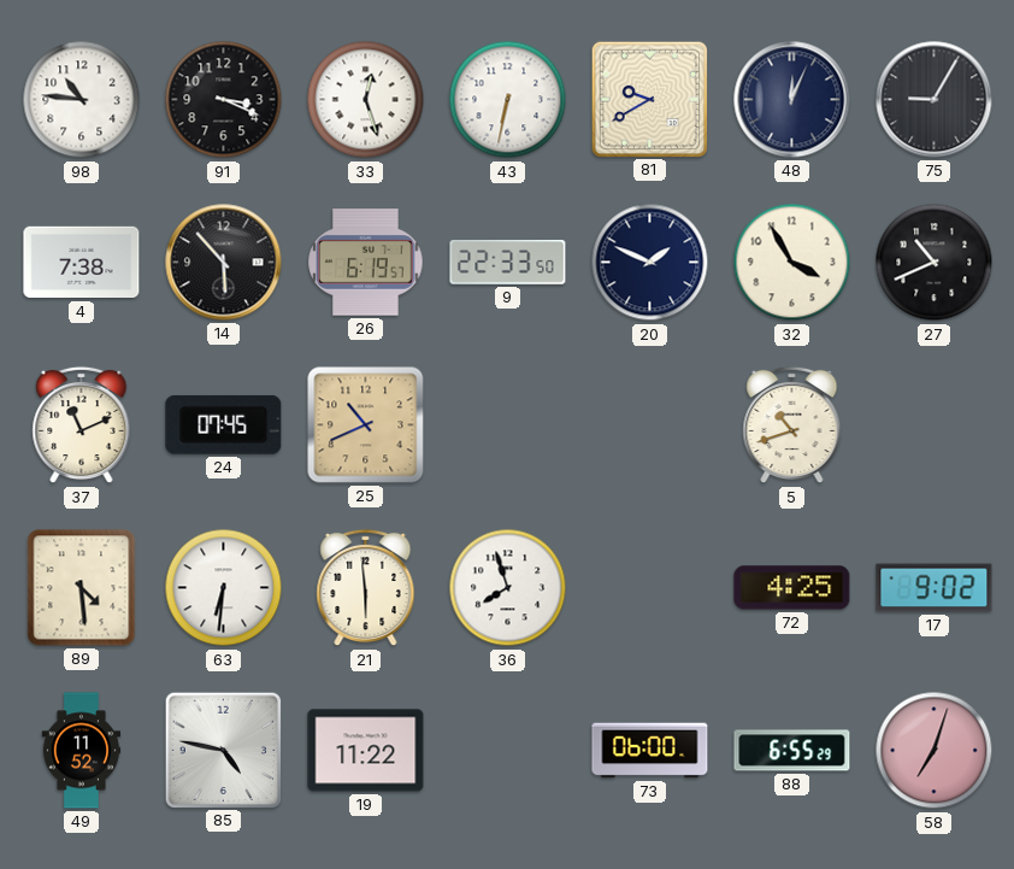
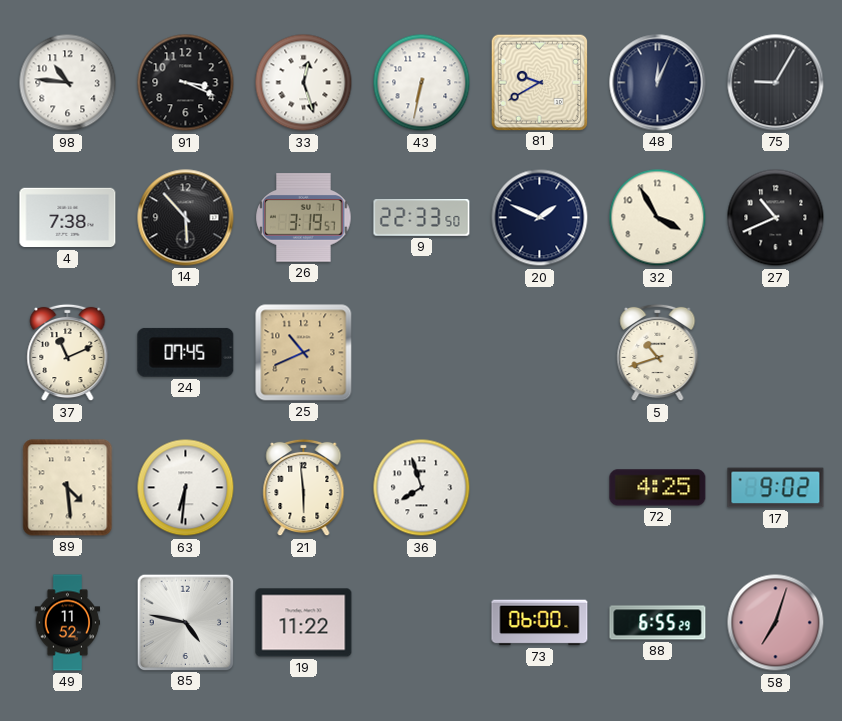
26: 6:19 -> 3:19 (304, 218)
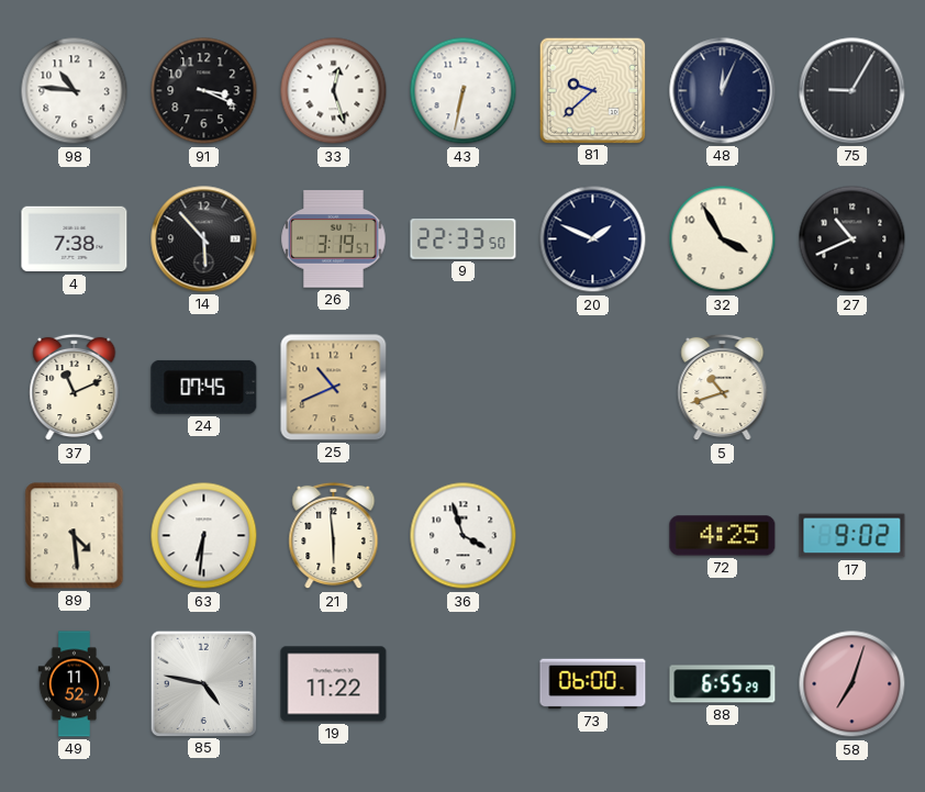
81: 9:40 -> 9:38 (592, 90)
36: 7:57 -> 3:57 (464, 536)
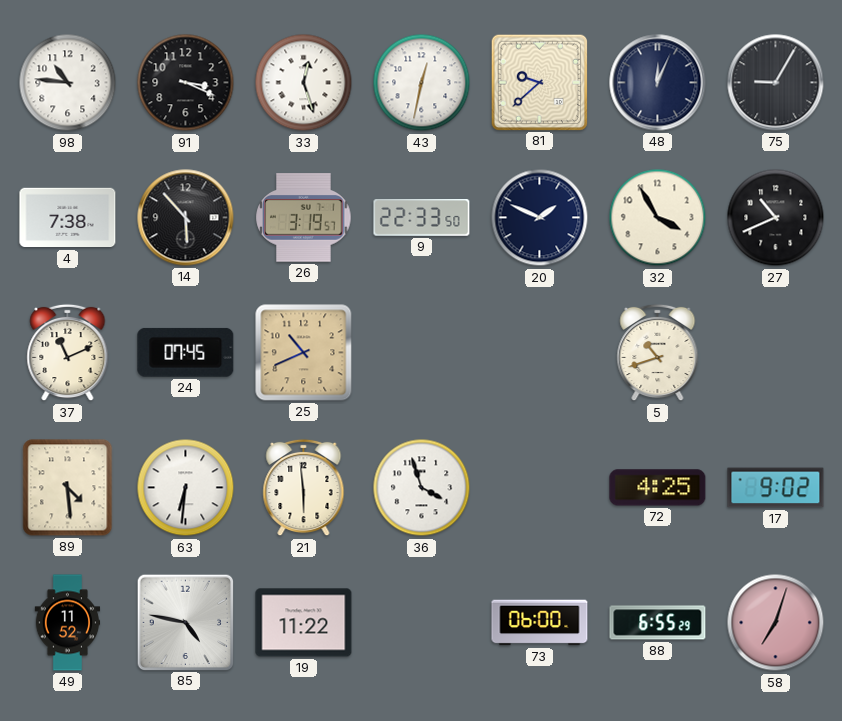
43: 6:32 -> 12:32 (422, 83)
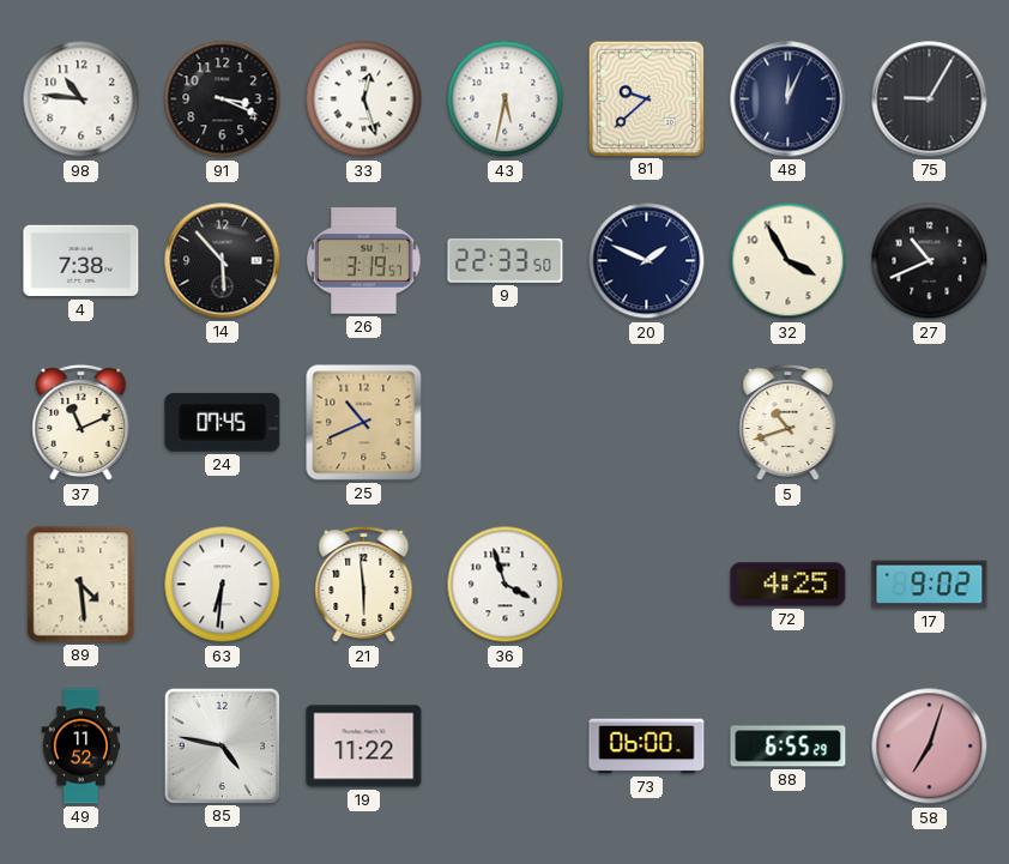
43: 12:32 -> 5:32 (506, 99)
